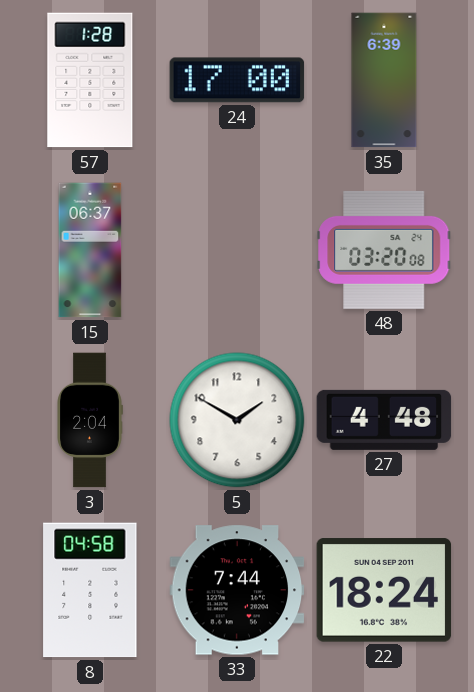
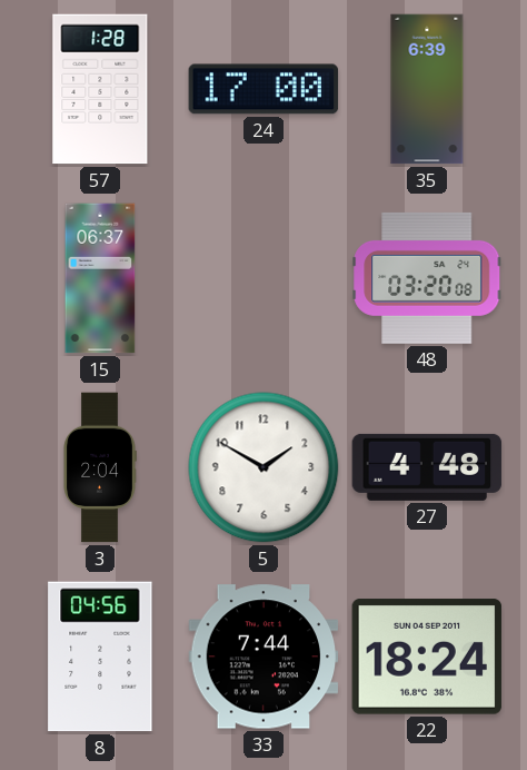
8: 04:58 -> 04:56 (100, 657)
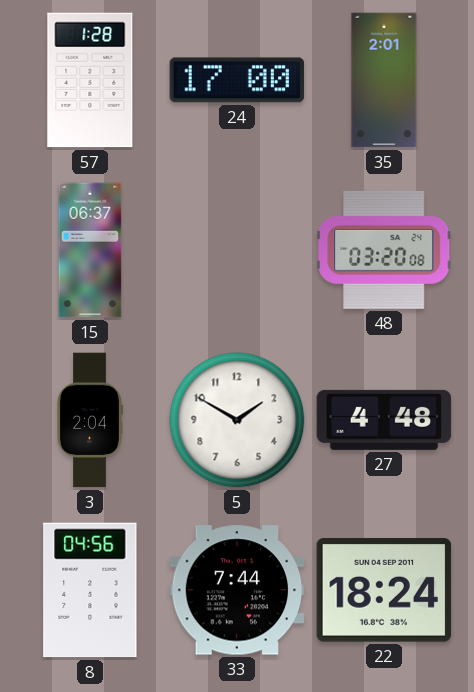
35: 6:39 -> 2:01 (384, 80)
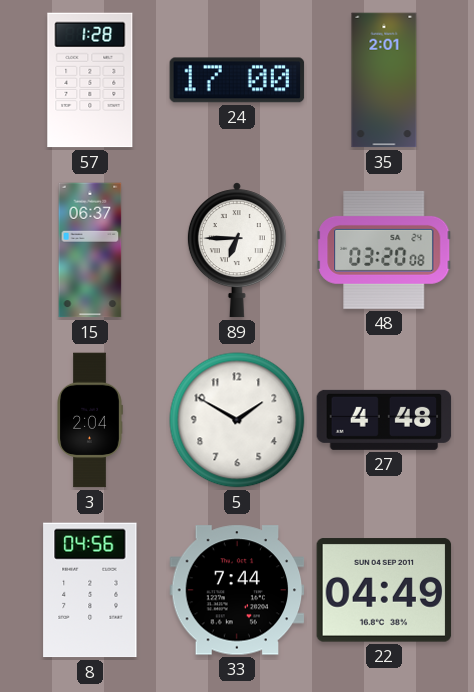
89: none -> 6:45 (237, 250)
22: 18:24 -> 04:49 (384, 590)
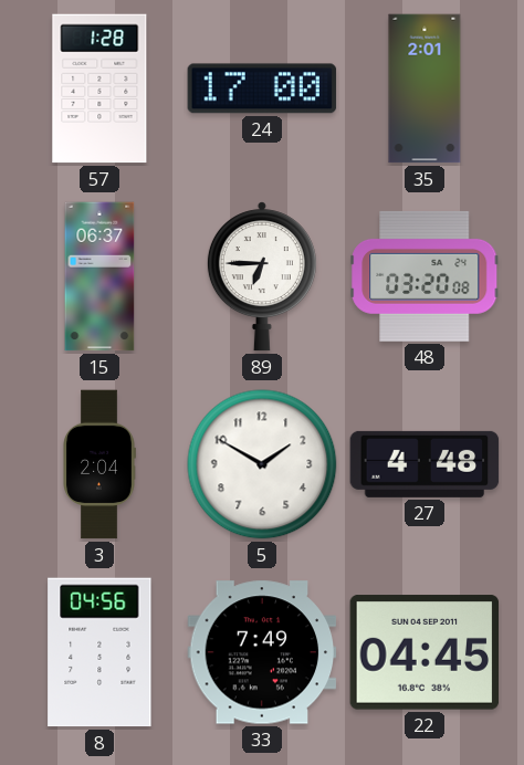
33: 7:44 -> 7:49 (262, 652)
22: 04:49 -> 04:45 (425, 652)
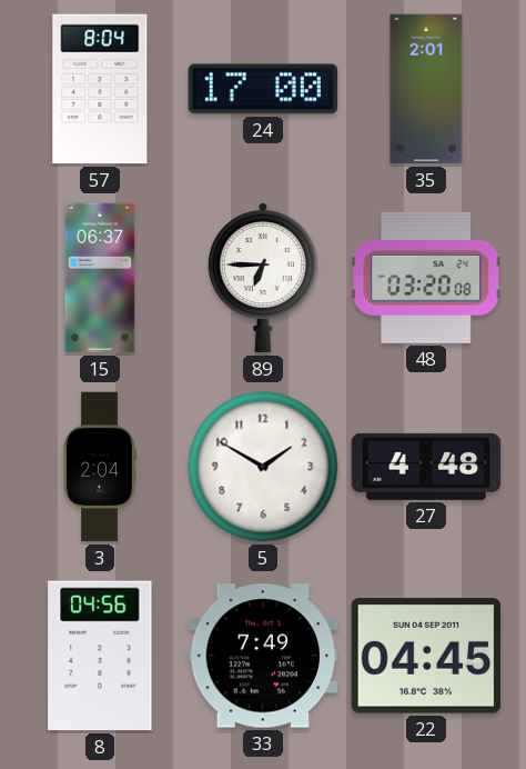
57: 1:28 -> 8:04 (100, 89)
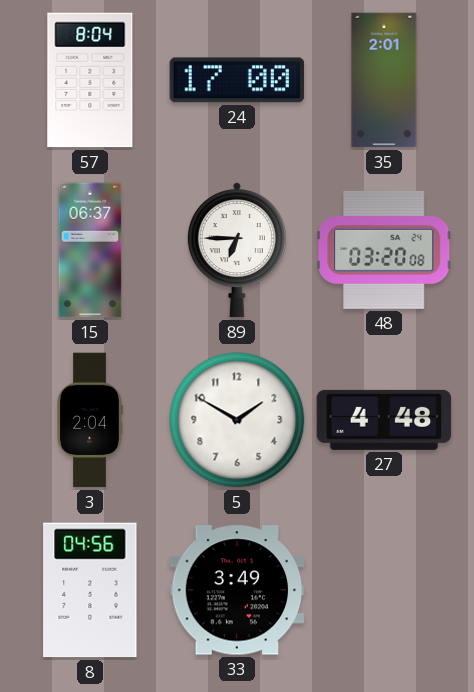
33: 7:49 -> 3:49 (237, 590)
22: 04:45 -> none (426, 656)
